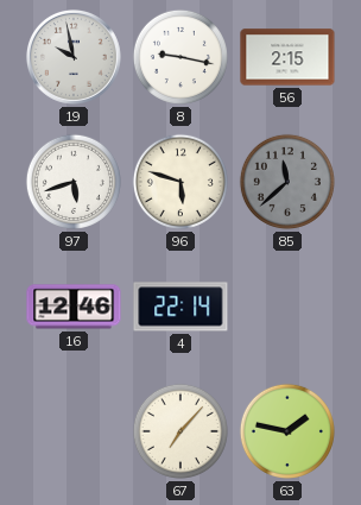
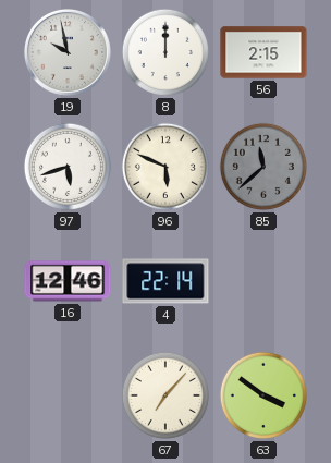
8: 9:17 -> 12:00 (165, 52)
96: 5:48 -> 5:49 (165, 167)
63: 1:47 -> 3:51 (263, 395)
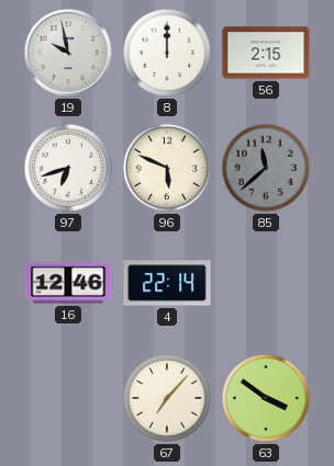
97: 5:42 -> 6:42 (68, 168)
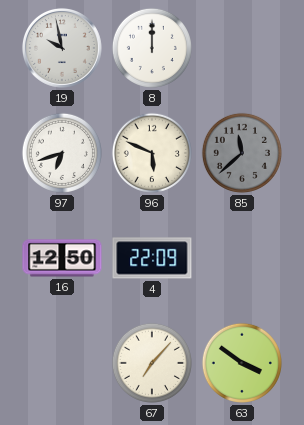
56: 2:15 -> none (266, 53)
16: 12:46 -> 12:50 (62, 258)
4: 22:14 -> 22:09 (152, 258)
